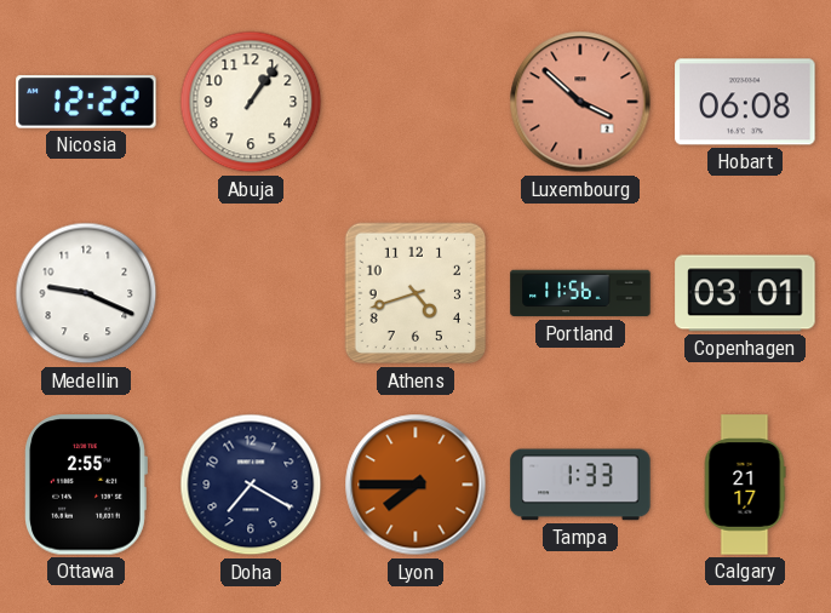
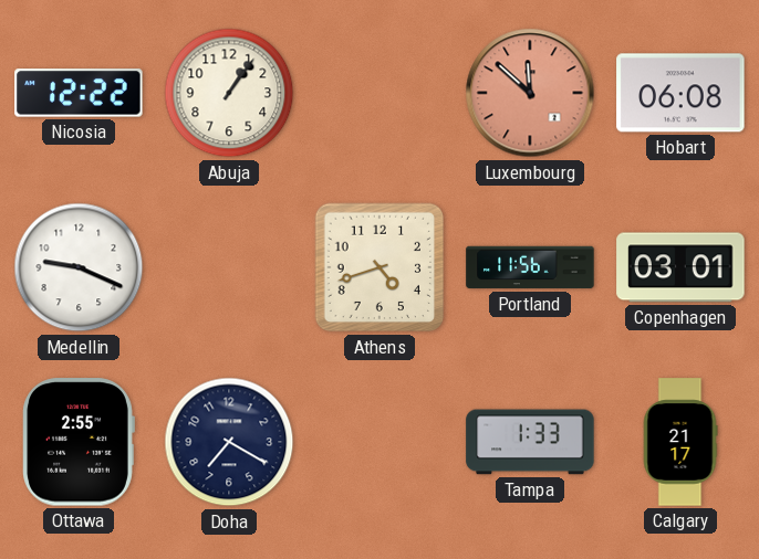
Luxembourg: 3:52 -> 11:52 (530, 93)
Lyon: 7:45 -> none (415, 485)
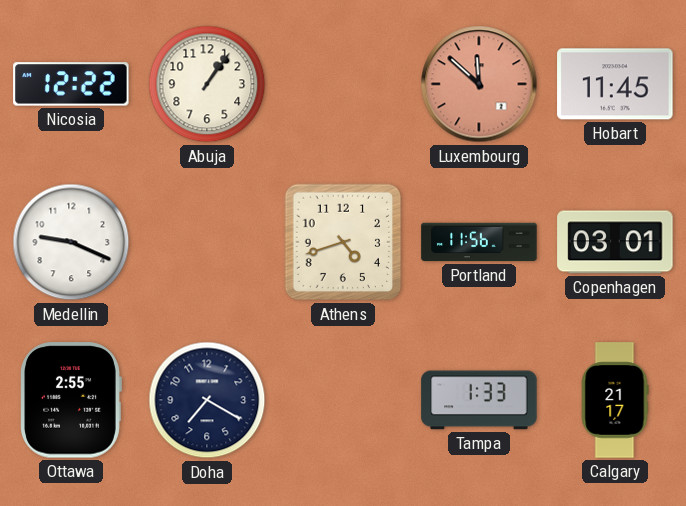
Hobart: 06:08 -> 11:45 (615, 84)
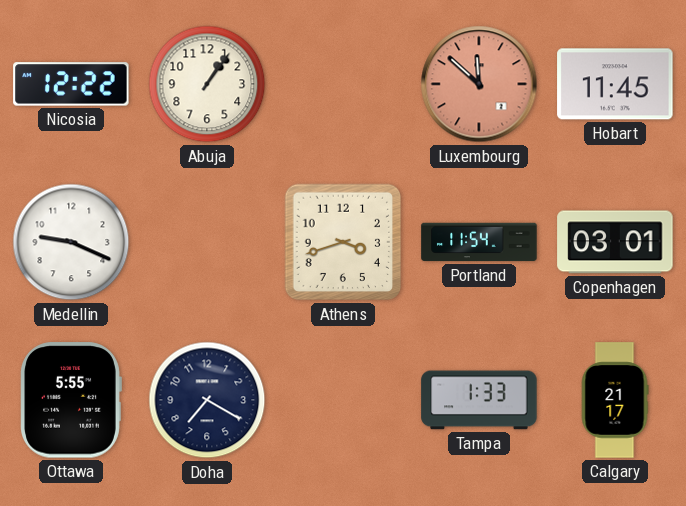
Athens: 4:42 -> 3:42 (343, 242)
Portland: 11:56 -> 11:54 (479, 242)
Ottawa: 2:55 -> 5:55 (71, 400)
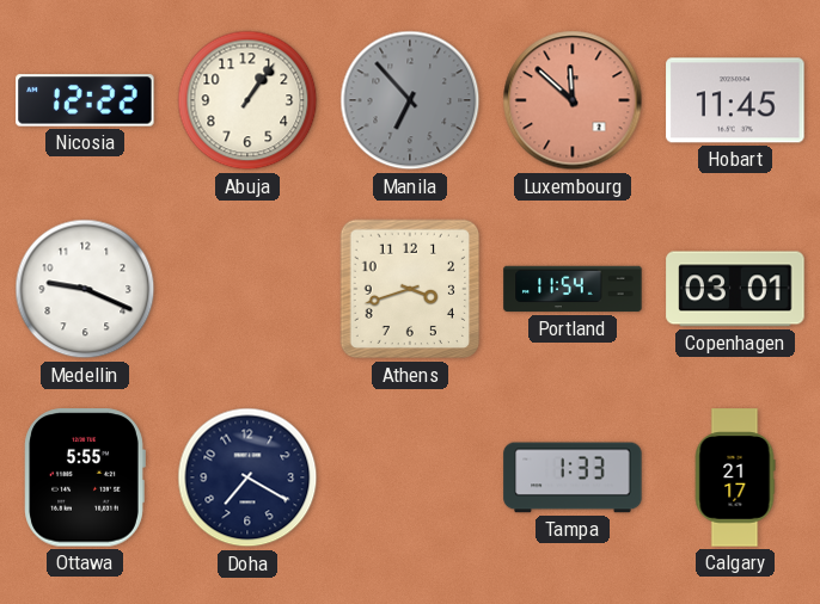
Manila: none -> 6:53 (410, 100)
